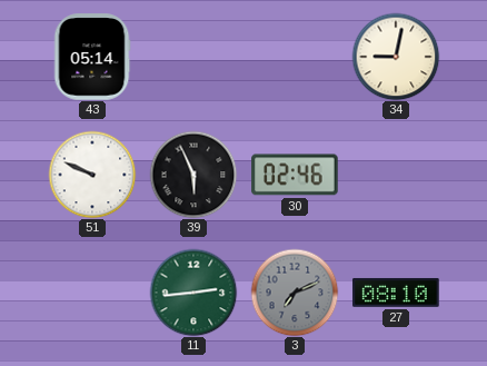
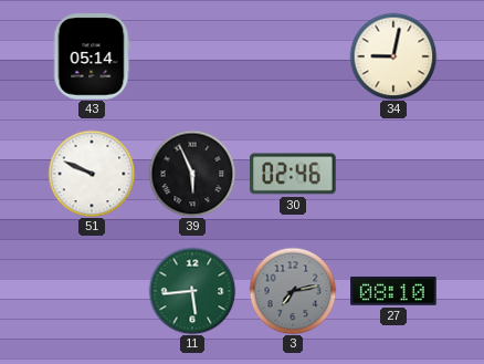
11: 2:44 -> 5:44 (192, 291)
3: 7:11 -> 7:13 (293, 291)
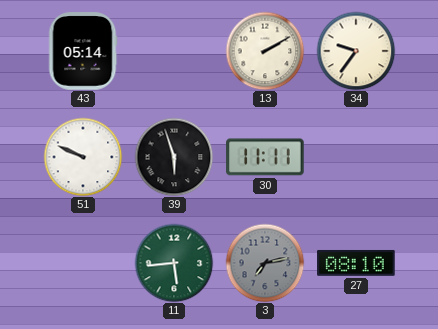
13: none -> 2:10 (265, 51)
34: 9:02 -> 9:36 (356, 51)
39: 5:56 -> 5:57 (174, 157)
30: 02:46 -> 11:11 (265, 157)
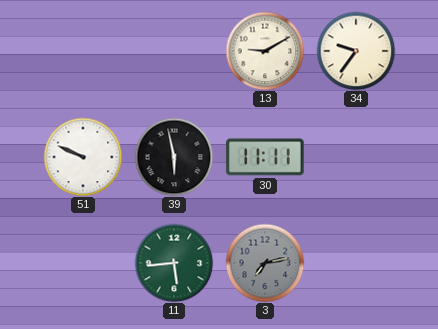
43: 05:14 -> none (83, 51)
13: 2:10 -> 9:10 (265, 51)
39: 5:57 -> 5:58 (174, 157)
27: 08:10 -> none (356, 263)
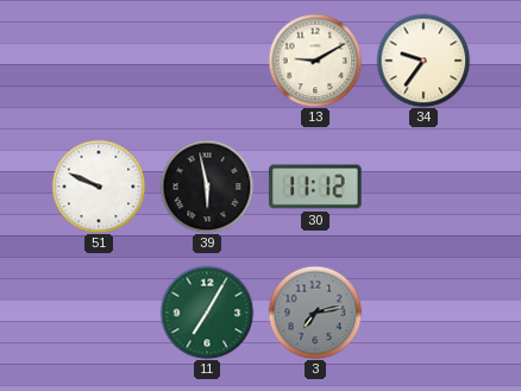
30: 11:11 -> 11:12 (315, 187)
11: 5:44 -> 7:05 (207, 313)
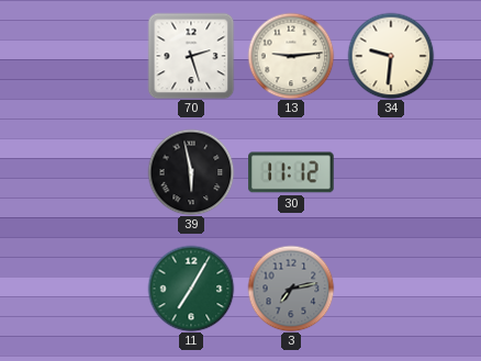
70: none -> 2:27 (191, 56)
13: 9:10 -> 9:14 (291, 56)
34: 9:36 -> 9:31 (391, 56)
51: 9:49 -> none (99, 187)
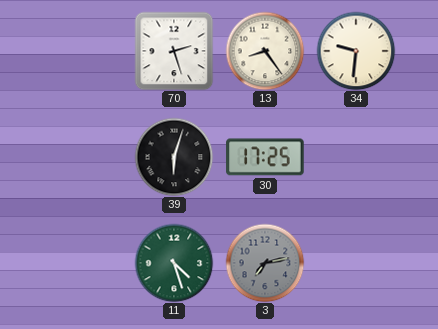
13: 9:14 -> 8:24 (265, 51)
39: 5:58 -> 6:03 (174, 157)
30: 11:12 -> 17:25 (265, 157)
11: 7:05 -> 4:27 (174, 263)
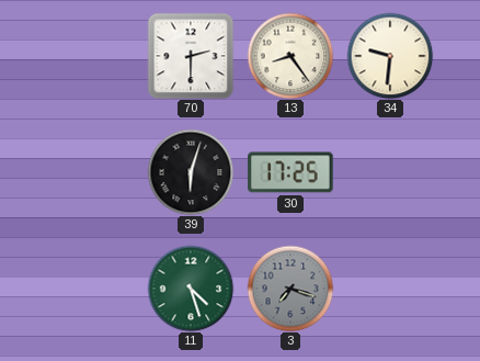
70: 2:27 -> 2:30 (191, 56)
3: 7:13 -> 7:18 (290, 289)
